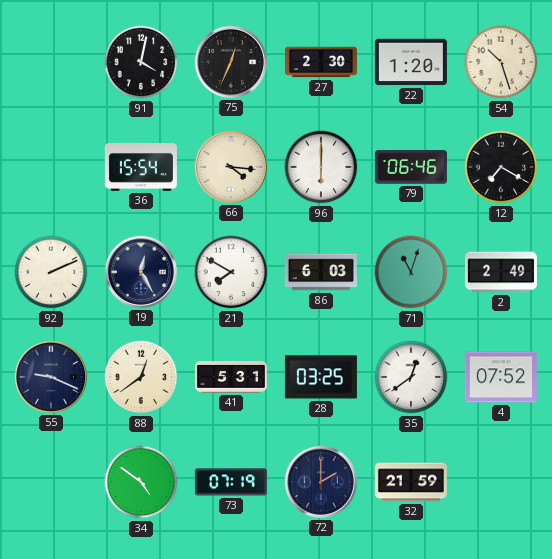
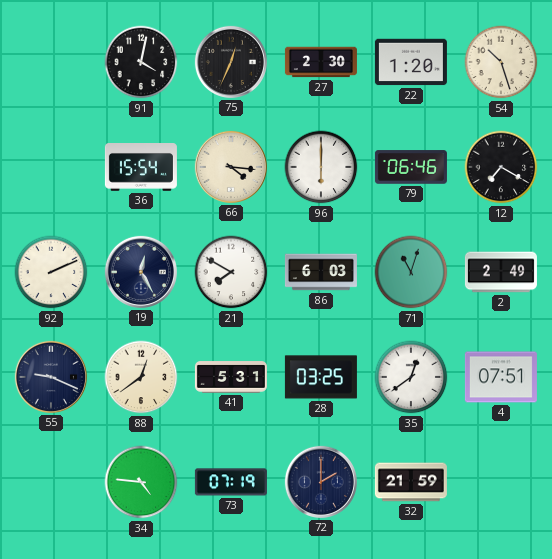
4: 07:52 -> 07:51 (501, 377)
34: 4:51 -> 4:46 (141, 482)
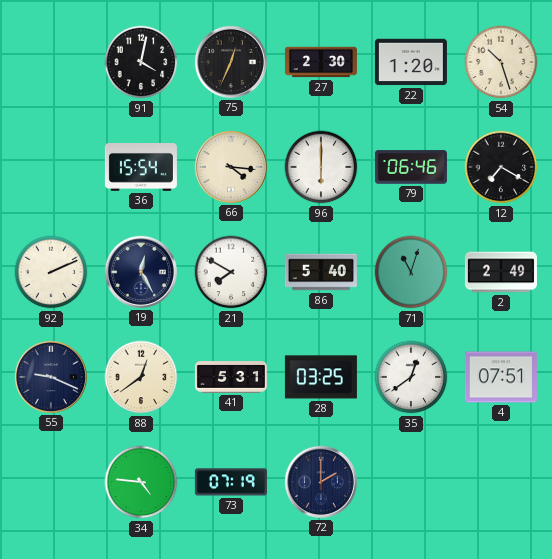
86: 6:03 -> 5:40 (321, 272)
32: 21:59 -> none (411, 482)
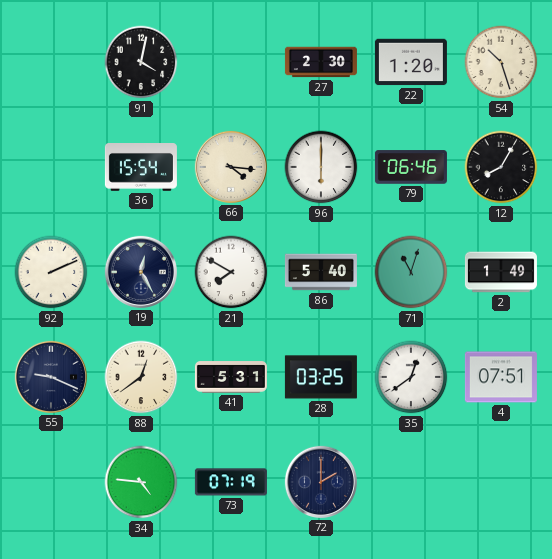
75: 12:34 -> none (231, 62)
12: 7:20 -> 8:05 (501, 167)
2: 2:49 -> 1:49 (501, 272)
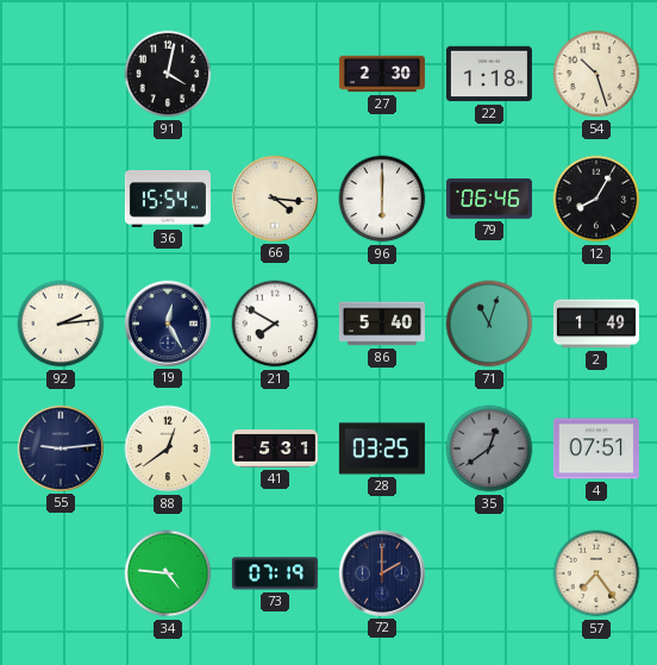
22: 1:20 -> 1:18 (489, 74)
92: 2:11 -> 2:14 (61, 324)
55: 9:19 -> 9:14 (61, 448)
35 dial: white -> grey (489, 448)
57: none -> 7:24 (596, 573)
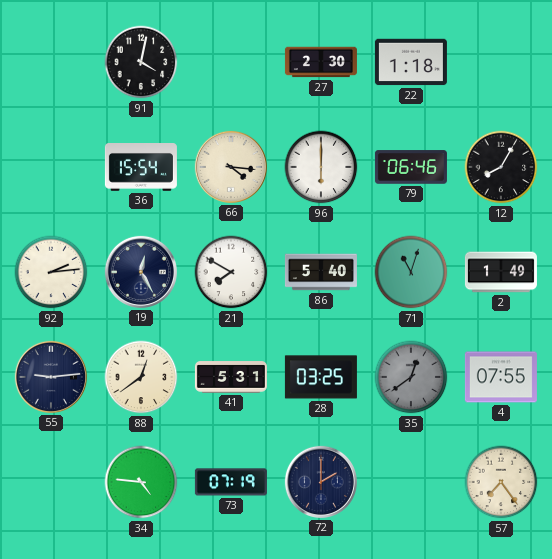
54: 10:27 -> none (596, 74)
4: 07:51 -> 07:55 (501, 377)
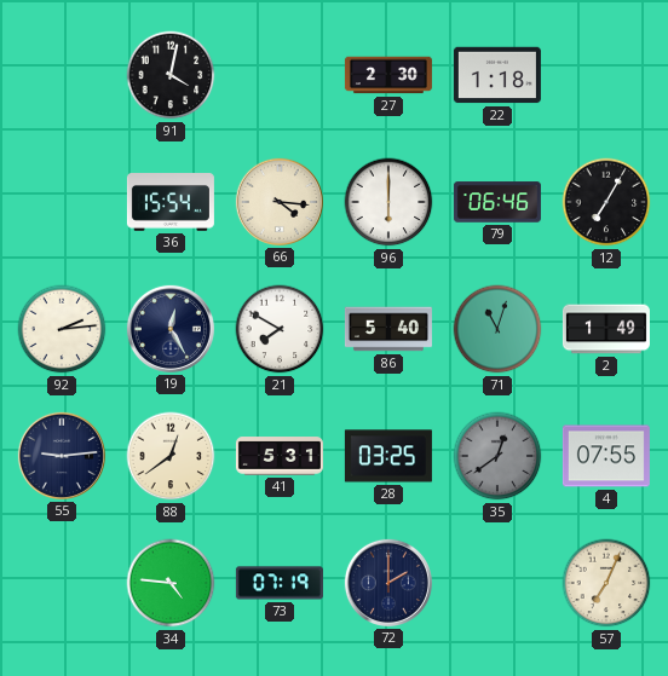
12: 8:05 -> 7:05 (606, 202)
57: 7:24 -> 7:04 (606, 583)
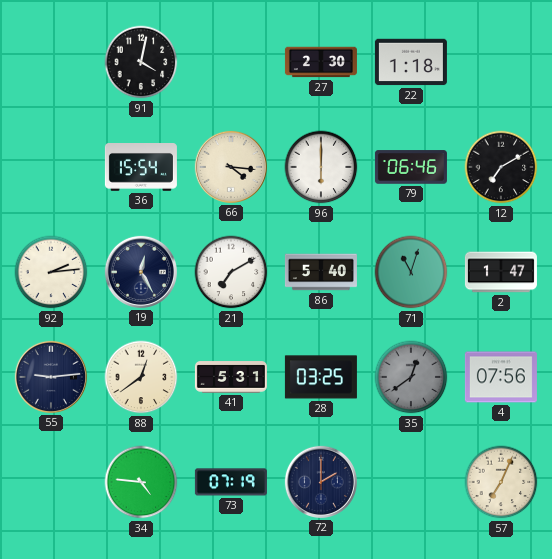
12: 7:05 -> 7:10 (501, 167)
21: 7:50 -> 7:10 (231, 272)
2: 1:49 -> 1:47 (501, 272)
4: 07:55 -> 07:56 (501, 377)
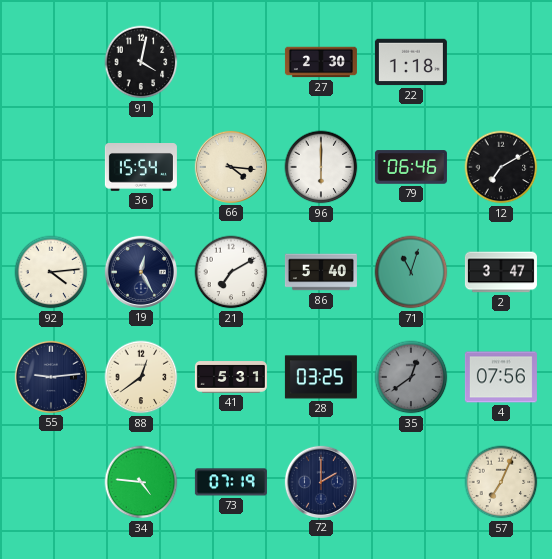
92: 2:14 -> 4:14 (51, 272)
2: 1:47 -> 3:47 (501, 272)
